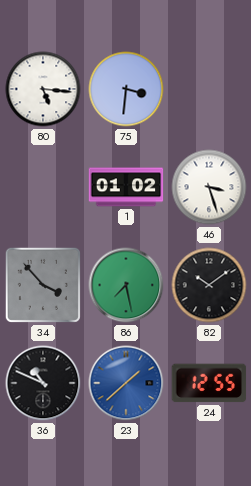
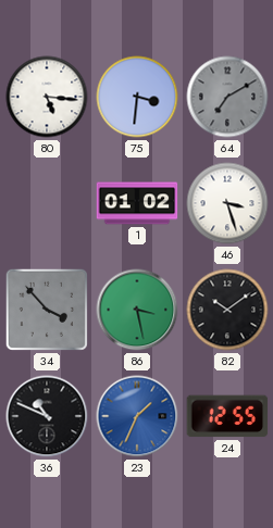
64: none -> 7:10 (227, 97)
86: 7:28 -> 3:28 (137, 310)
23: 1:38 -> 1:34 (137, 416)
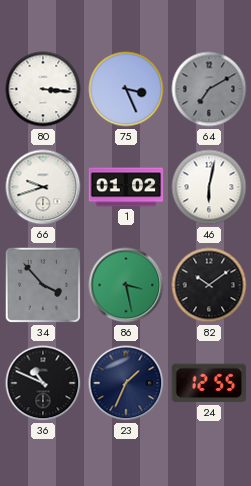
80: 5:16 -> 3:16 (43, 89)
75: 3:31 -> 3:26 (126, 89)
66: none -> 9:42 (43, 187)
46: 3:27 -> 6:02 (209, 187)
23 dial: blue -> navy (126, 383)
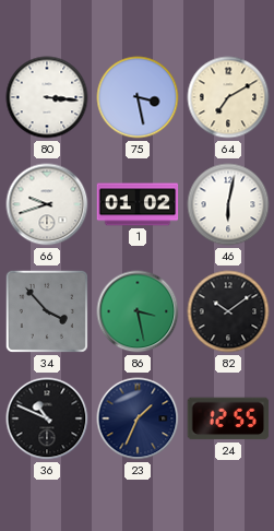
75: 3:26 -> 3:28 (138, 97)
64 dial: grey -> cream (228, 97)
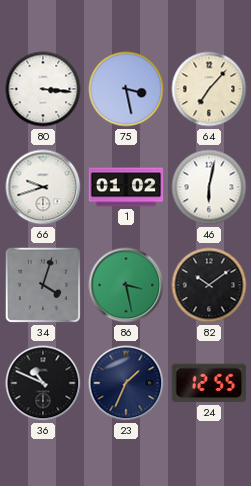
64: 7:10 -> 7:07 (209, 89)
34: 3:53 -> 4:03 (43, 285)
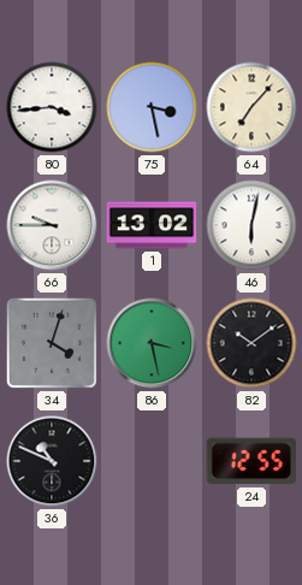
80: 3:16 -> 3:44 (52, 107)
66: 9:42 -> 9:45 (52, 225)
1: 01:02 -> 13:02 (152, 225)
23: 1:34 -> none (126, 383)
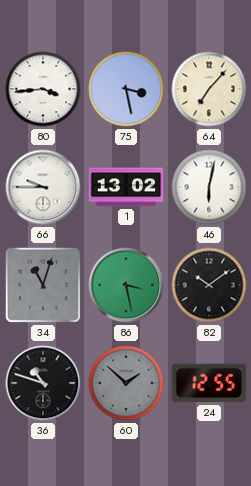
34: 4:03 -> 11:03 (43, 285)
36: 10:49 -> 10:48 (43, 383)
60: none -> 1:52 (126, 383)
